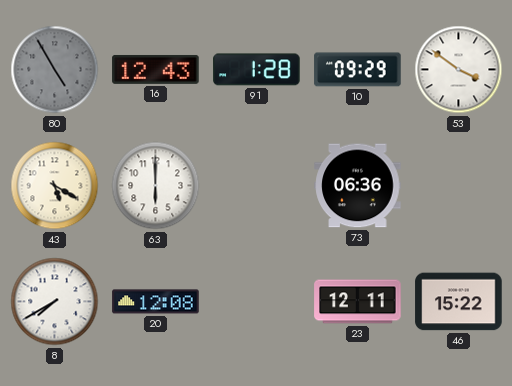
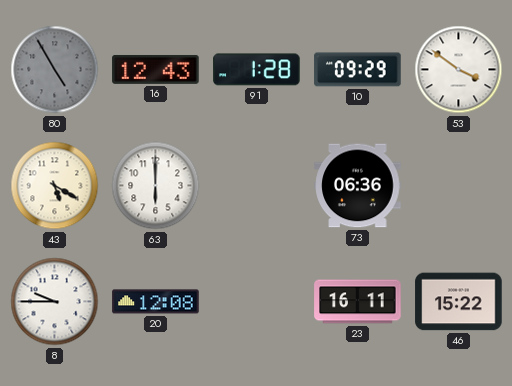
8: 7:40 -> 9:45 (55, 302)
23: 12:11 -> 16:11 (358, 302)
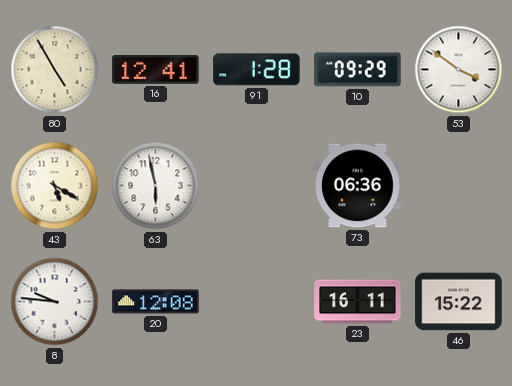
80 dial: grey -> cream (55, 70)
16: 12:43 -> 12:41 (156, 69)
63: 6:00 -> 5:58 (156, 186)
8: 9:45 -> 9:46 (55, 302)
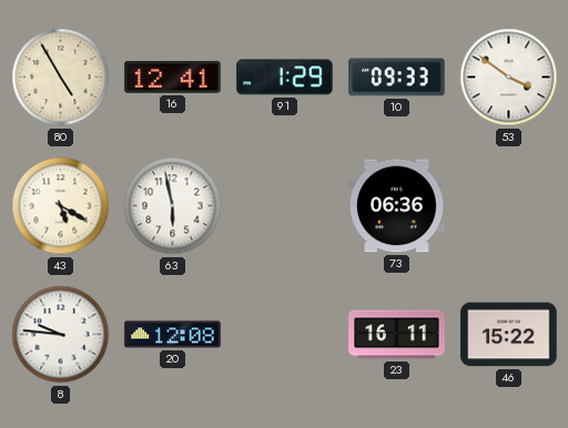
91: 1:28 -> 1:29 (285, 78)
10: 09:29 -> 09:33 (397, 78)
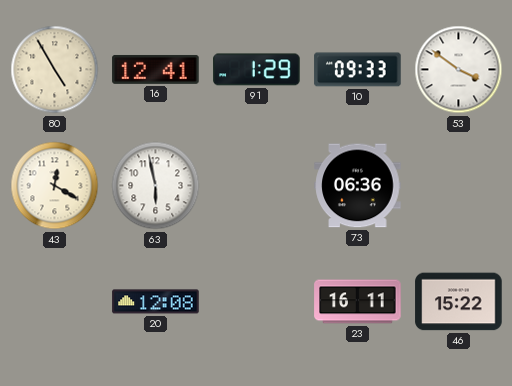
43: 5:20 -> 12:20 (55, 186)
8: 9:46 -> none (61, 335)
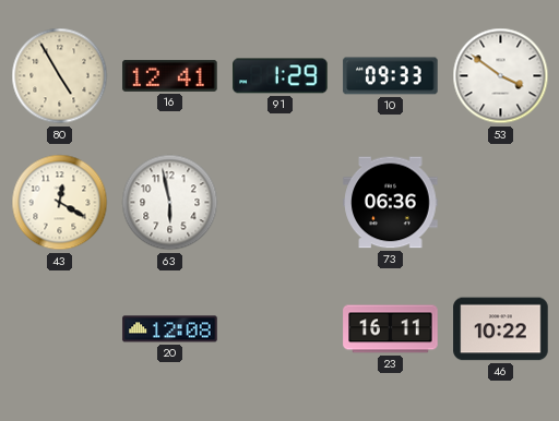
46: 15:22 -> 10:22 (501, 329)
